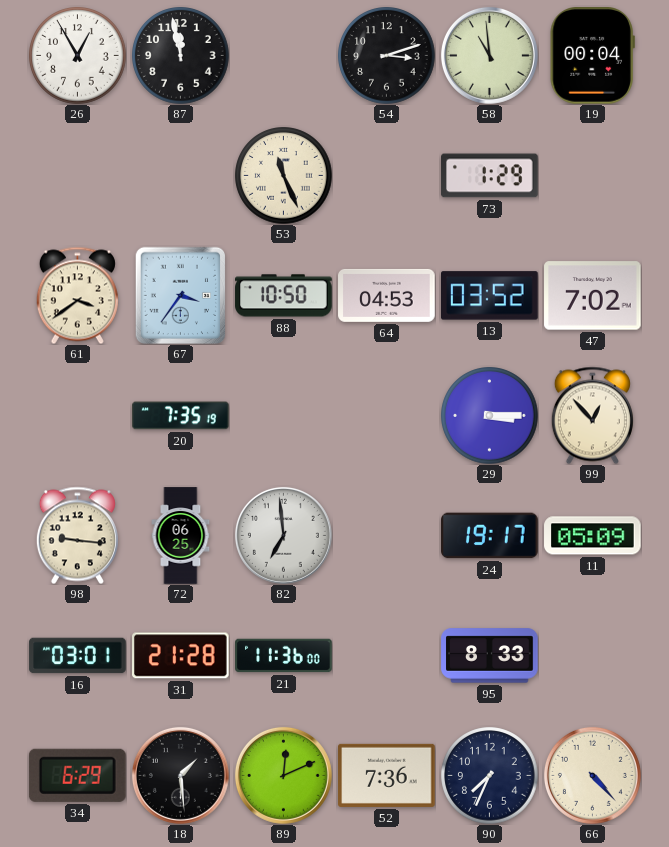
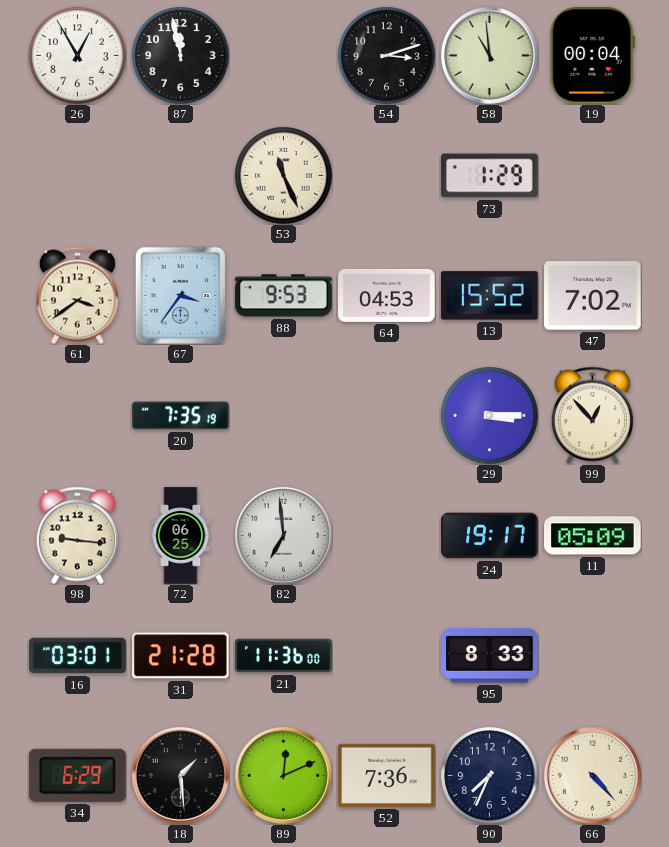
88: 10:50 -> 9:53 (284, 296)
13: 03:52 -> 15:52 (490, 296)
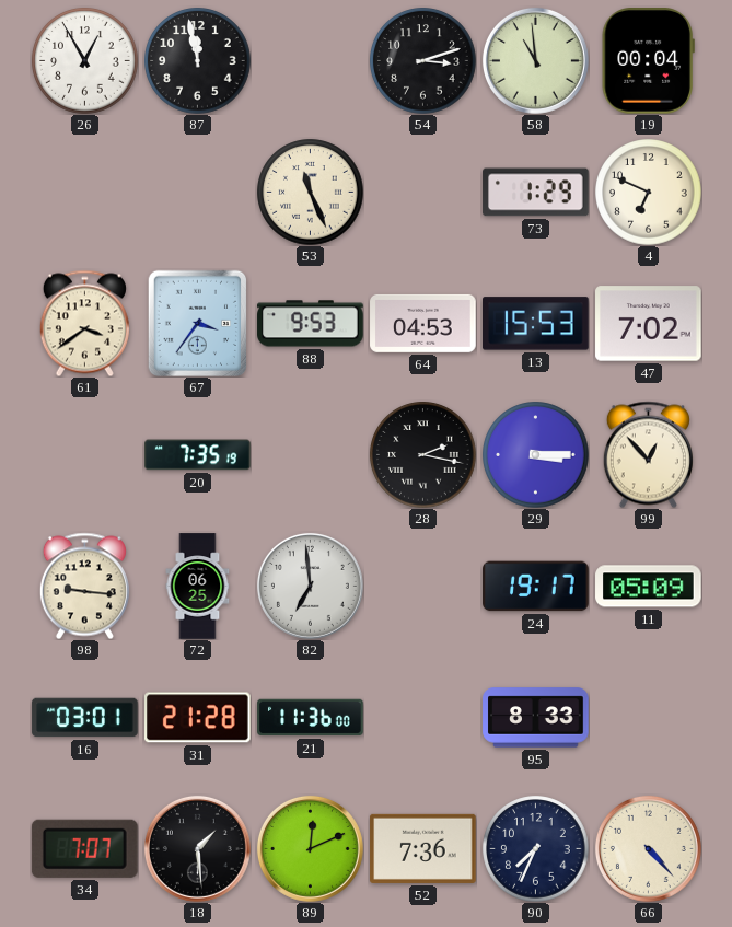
4: none -> 6:49 (649, 193)
13: 15:52 -> 15:53 (536, 324)
28: none -> 2:17 (423, 455)
34: 6:29 -> 7:07 (84, 848)
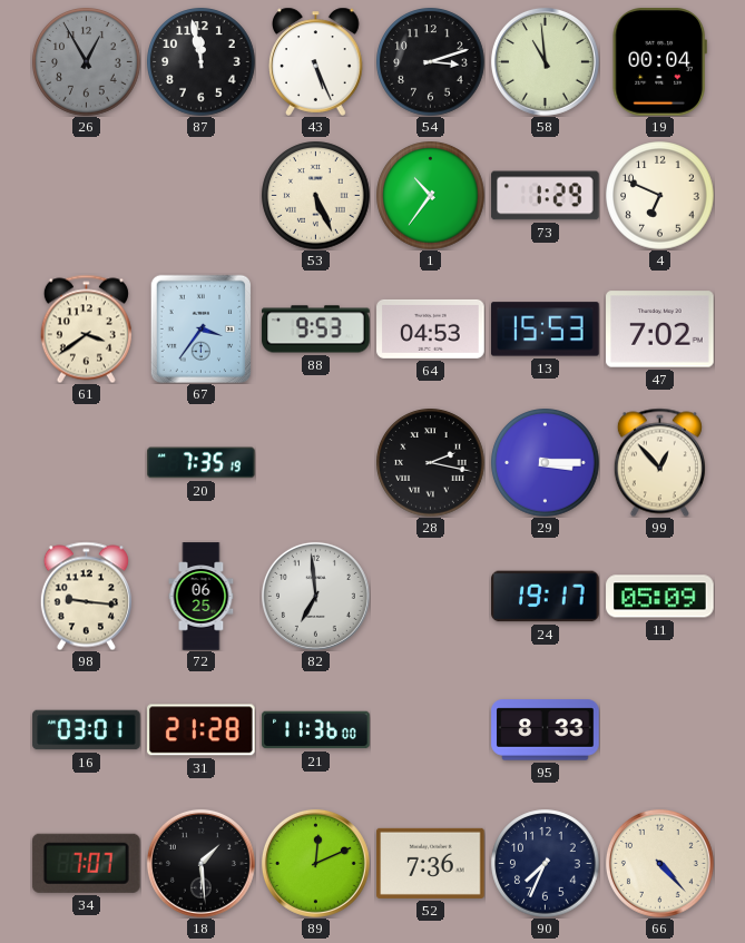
26 dial: white -> grey (87, 62)
43: none -> 5:26 (316, 61)
53: 11:26 -> 5:26 (316, 196)
1: none -> 10:36 (431, 196)
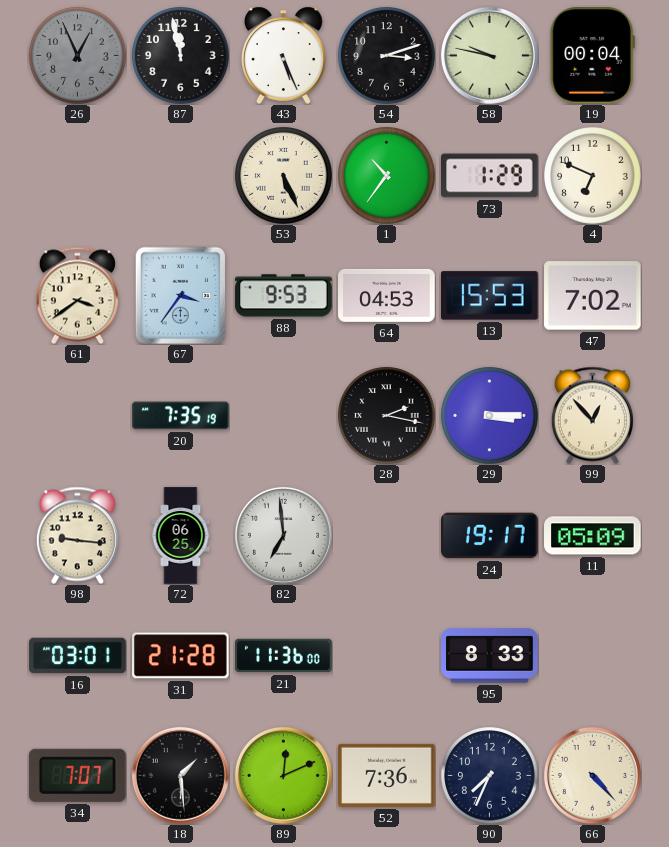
26: 12:55 -> 12:56 (78, 56)
58: 10:59 -> 9:47 (489, 55)
